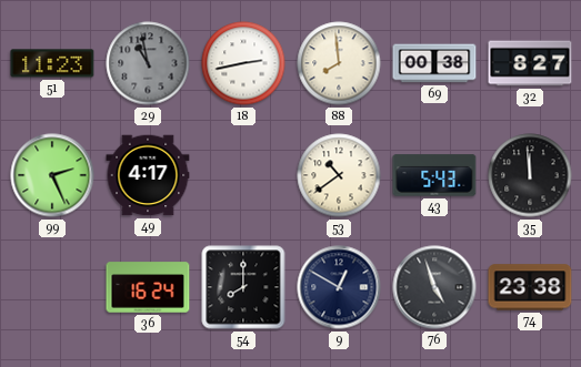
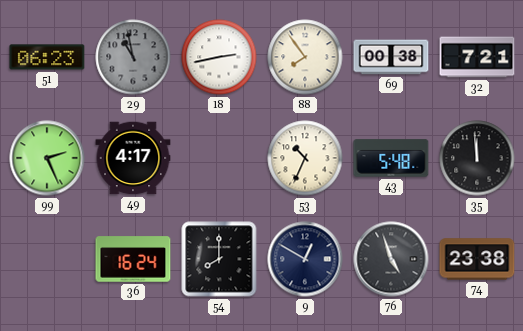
51: 11:23 -> 06:23 (47, 57)
88: 7:59 -> 7:54 (305, 57)
32: 8:27 -> 7:21 (477, 57)
53: 10:39 -> 10:34 (305, 158)
43: 5:43 -> 5:48 (391, 158)
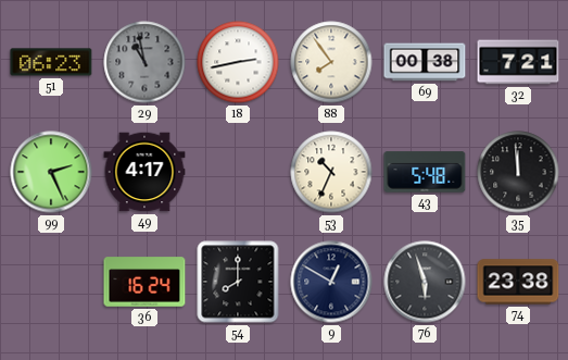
76: 4:57 -> 5:57 (425, 282)
